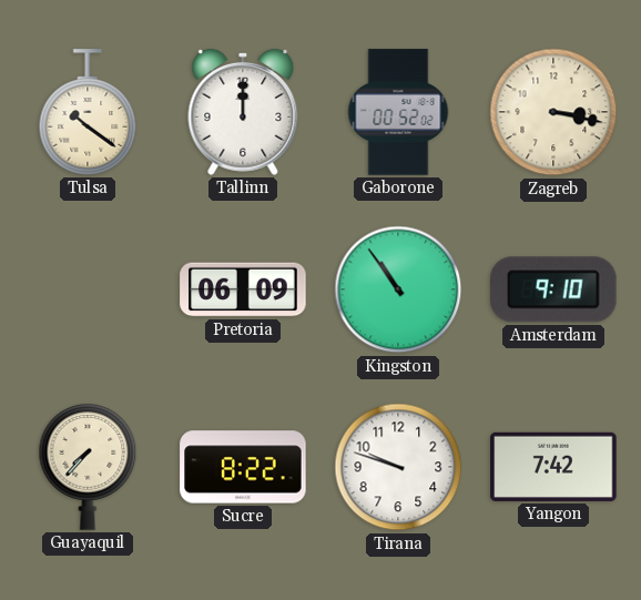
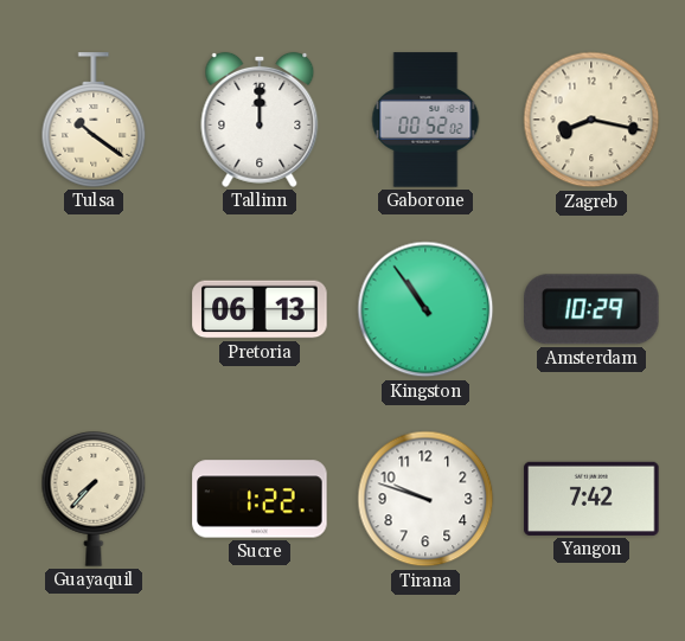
Zagreb: 3:17 -> 8:17 (591, 120)
Pretoria: 06:09 -> 06:13 (260, 309)
Amsterdam: 9:10 -> 10:29 (593, 309)
Sucre: 8:22 -> 1:22 (260, 499)
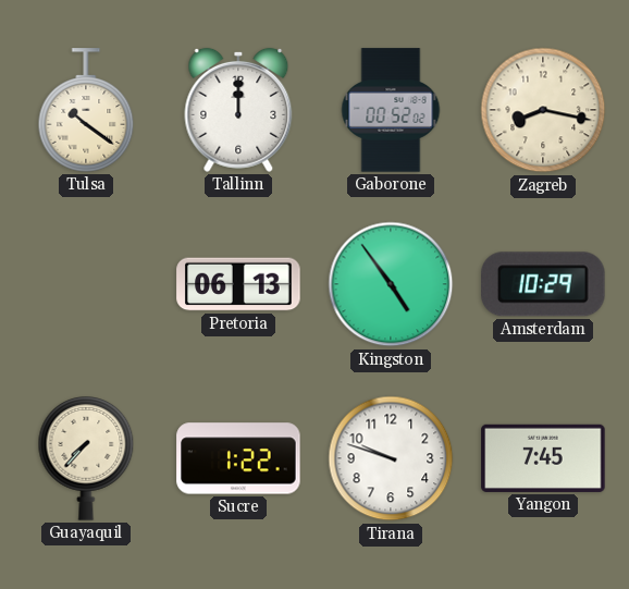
Kingston: 10:54 -> 4:54 (391, 284)
Yangon: 7:42 -> 7:45 (543, 458)
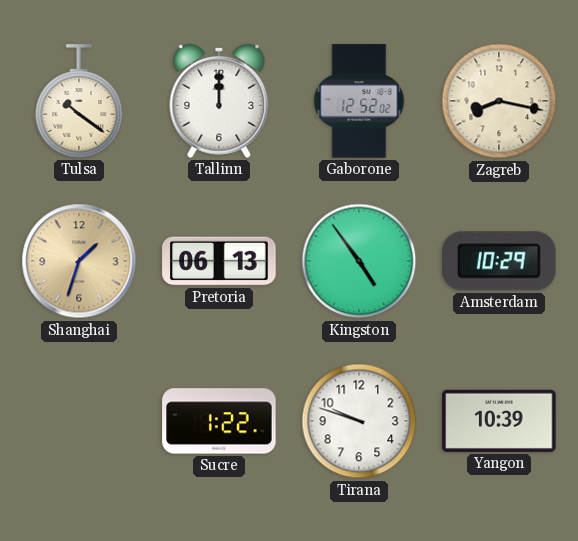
Gaborone: 00:52 -> 12:52 (359, 101)
Shanghai: none -> 1:33 (79, 261)
Guayaquil: 7:37 -> none (86, 459)
Yangon: 7:45 -> 10:39 (499, 421)
